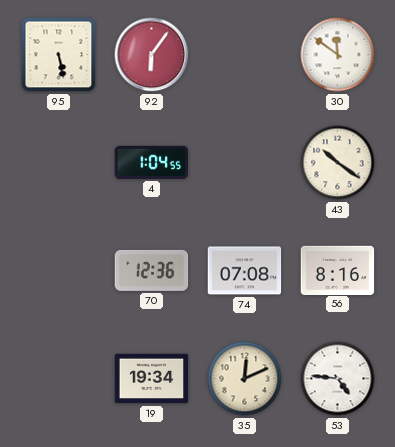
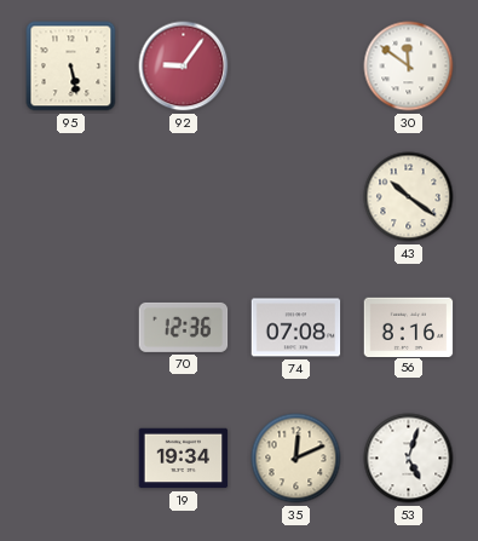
92: 6:06 -> 9:06 (184, 67)
4: 1:04 -> none (152, 162)
53: 4:46 -> 5:03 (409, 459)
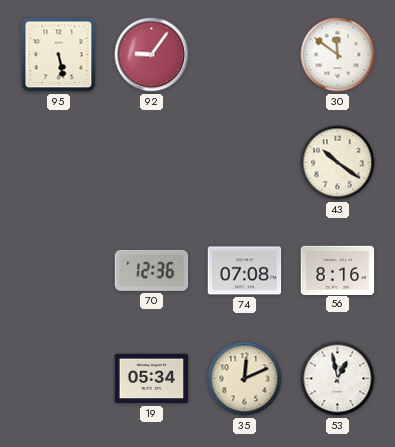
19: 19:34 -> 05:34 (152, 379)
53: 5:03 -> 12:58 (338, 379)
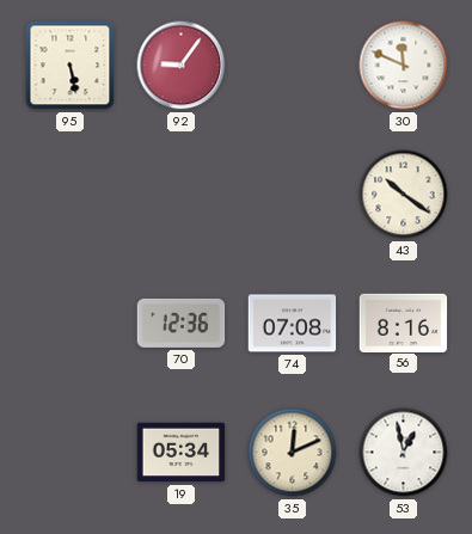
30: 11:51 -> 11:49 (404, 66)
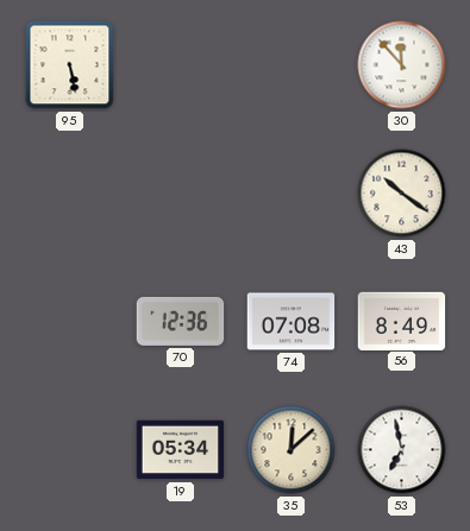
92: 9:06 -> none (182, 66)
30: 11:49 -> 11:53 (402, 65)
56: 8:16 -> 8:49 (402, 321)
35: 12:11 -> 12:08 (292, 450)
53: 12:58 -> 6:58 (402, 450)
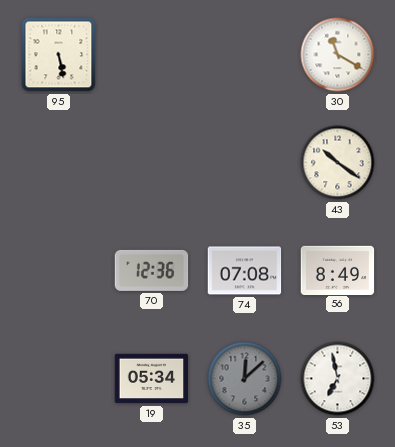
30: 11:53 -> 11:20 (338, 55)
35 dial: cream -> grey (245, 379)
